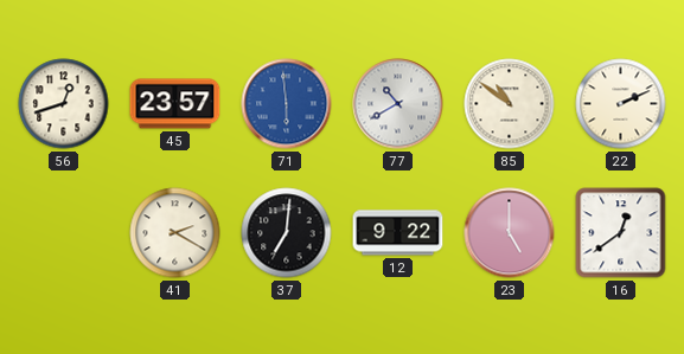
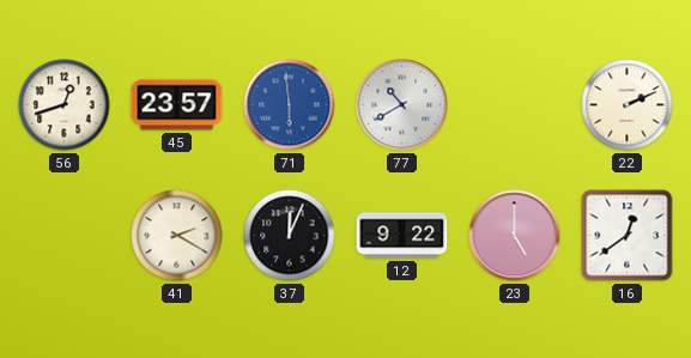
85: 10:51 -> none (510, 104)
37: 7:01 -> 12:04 (290, 236)
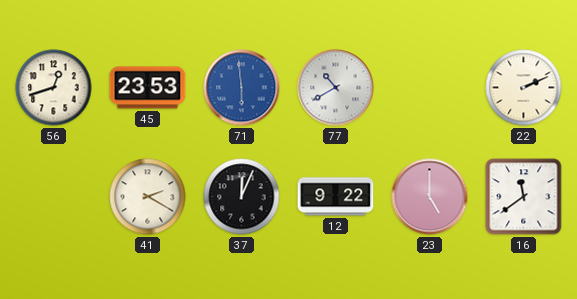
45: 23:57 -> 23:53 (148, 88)
16: 12:39 -> 11:39 (524, 197)
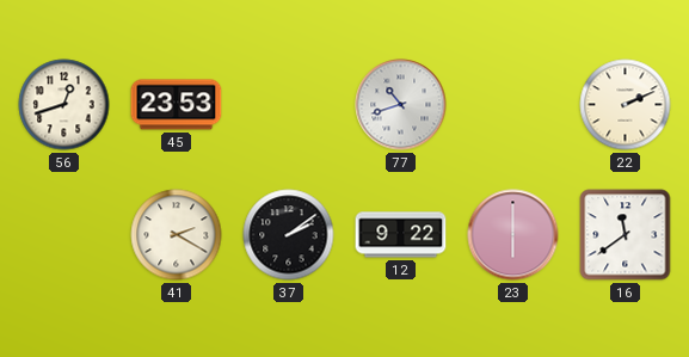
71: 5:59 -> none (242, 88)
77: 10:40 -> 10:42 (401, 105)
37: 12:04 -> 2:09 (289, 235)
23: 5:00 -> 6:00 (513, 235)
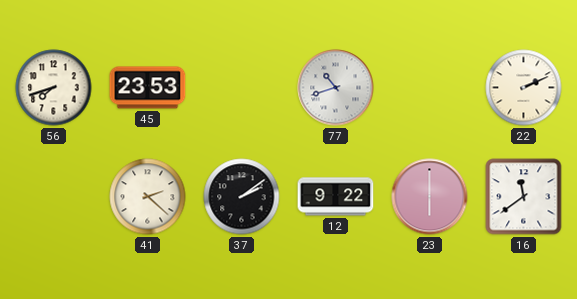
56: 12:42 -> 7:42 (54, 88)
41: 2:20 -> 2:22 (148, 197)
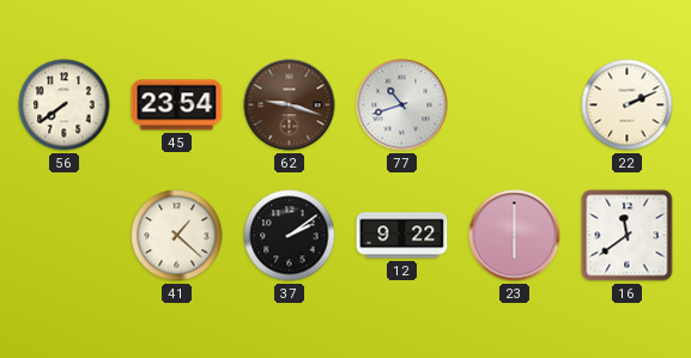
56: 7:42 -> 7:39 (65, 105)
45: 23:53 -> 23:54 (177, 105)
62: none -> 9:18 (290, 105)
41: 2:22 -> 1:22 (177, 236)
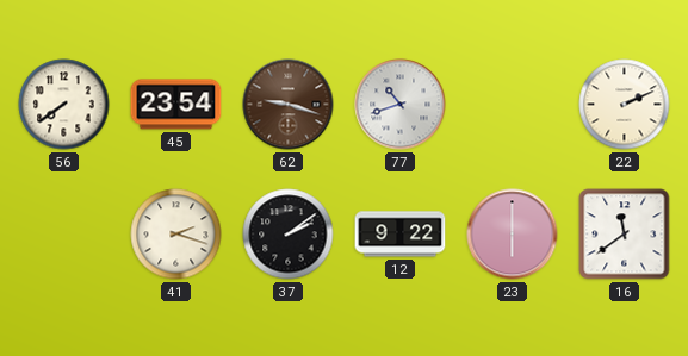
41: 1:22 -> 2:18 (176, 235)
